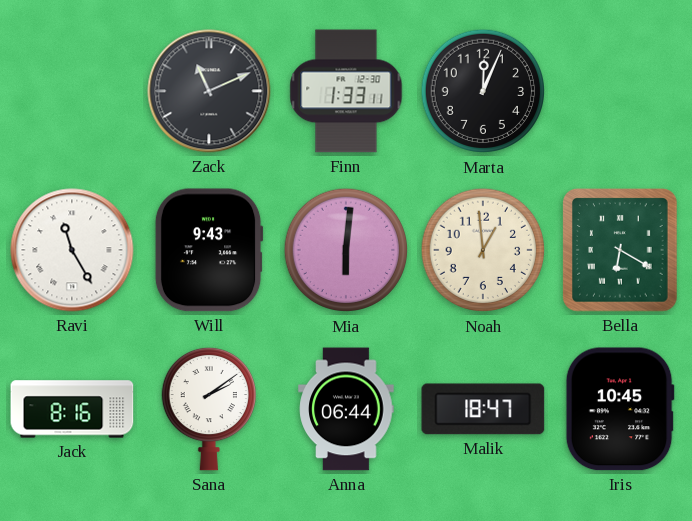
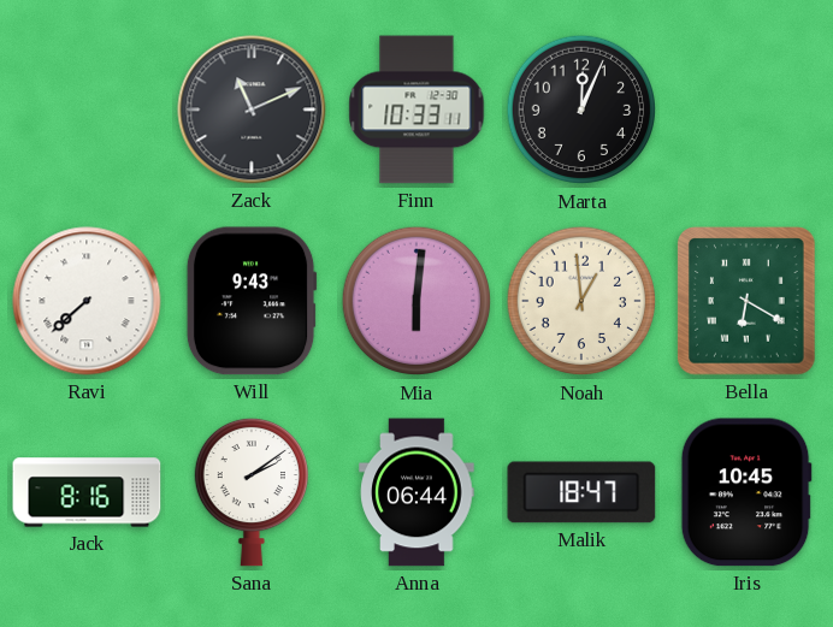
Finn: 1:33 -> 10:33 (416, 110)
Ravi: 11:25 -> 7:38 (87, 301)
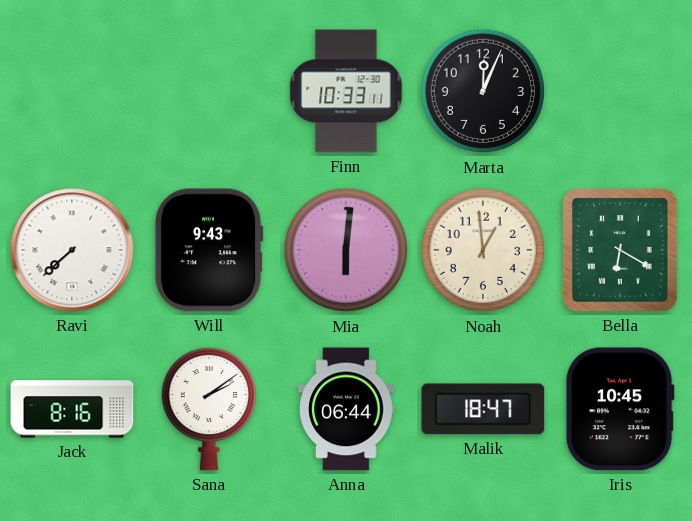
Zack: 11:11 -> none (252, 110)
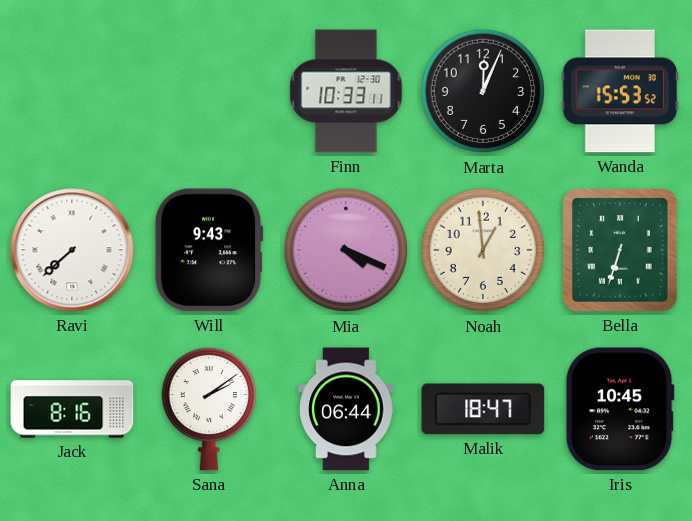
Wanda: none -> 15:53 (620, 91)
Mia: 6:01 -> 4:19 (346, 250)
Bella: 6:20 -> 6:33 (620, 250)
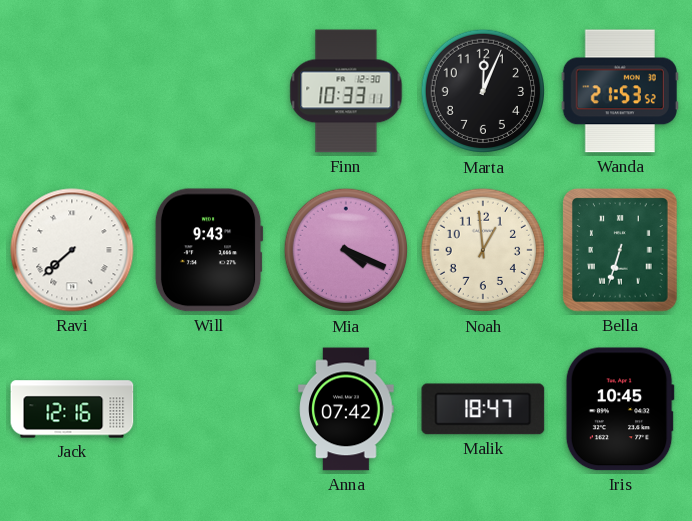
Wanda: 15:53 -> 21:53 (620, 91)
Jack: 8:16 -> 12:16 (72, 409)
Sana: 2:09 -> none (209, 409)
Anna: 06:44 -> 07:42 (346, 409)
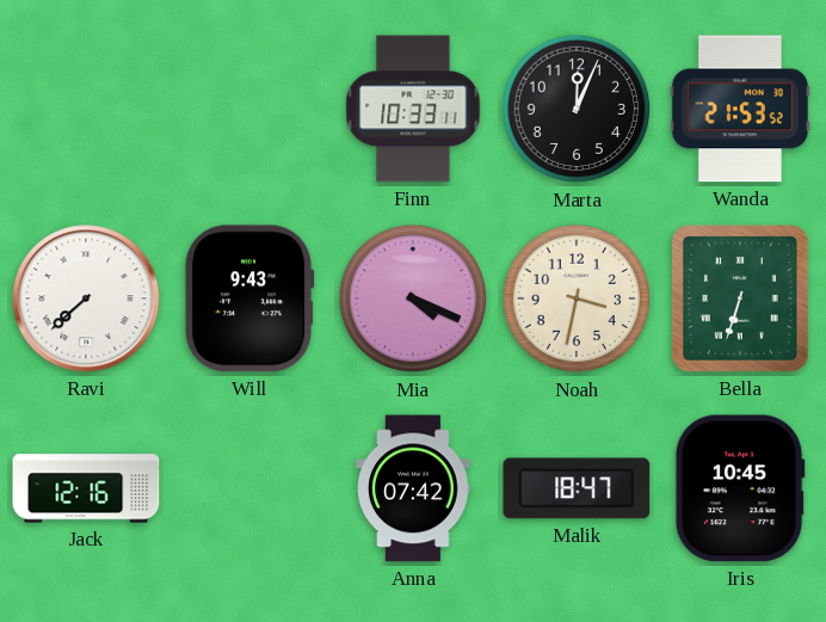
Noah: 12:59 -> 3:32 (577, 298)
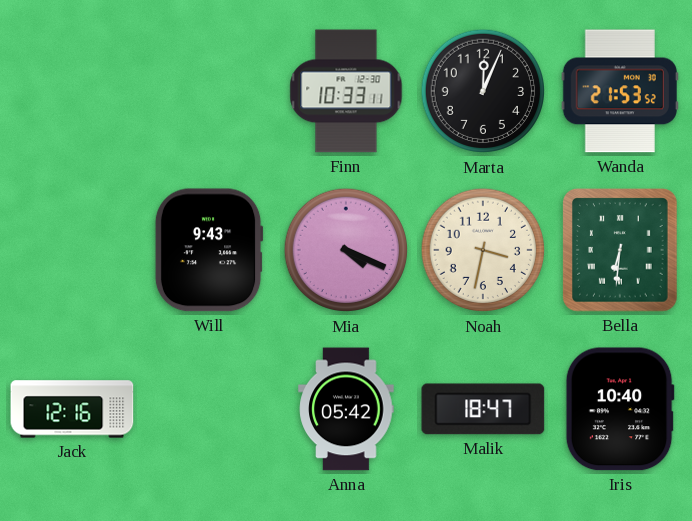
Ravi: 7:38 -> none (86, 298)
Bella: 6:33 -> 6:31 (620, 250)
Anna: 07:42 -> 05:42 (346, 409)
Iris: 10:45 -> 10:40 (620, 409)
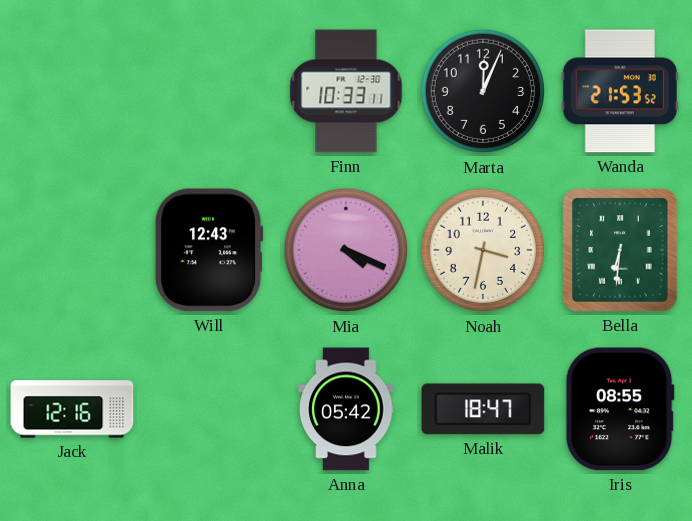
Will: 9:43 -> 12:43 (209, 250)
Iris: 10:40 -> 08:55 (620, 409)
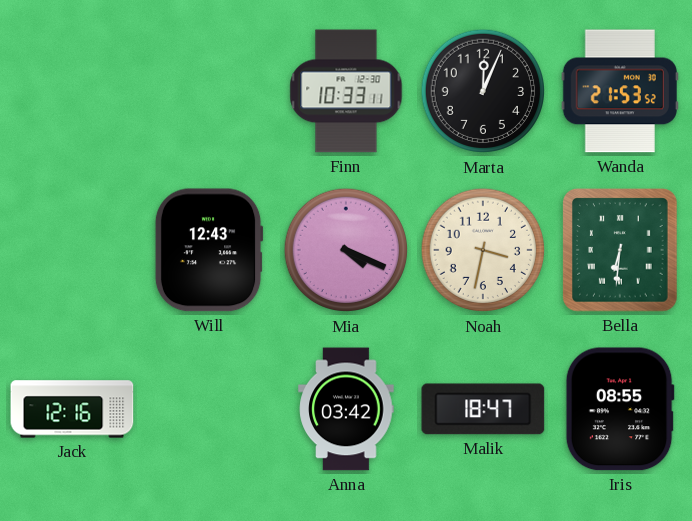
Anna: 05:42 -> 03:42 (346, 409)
